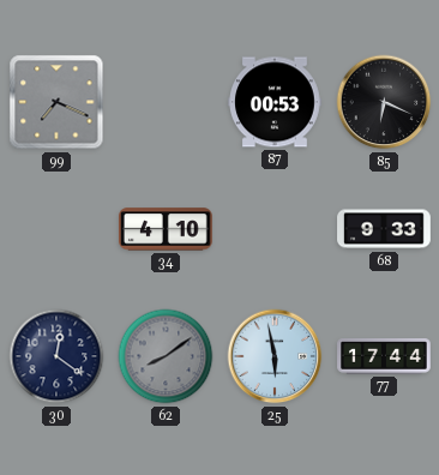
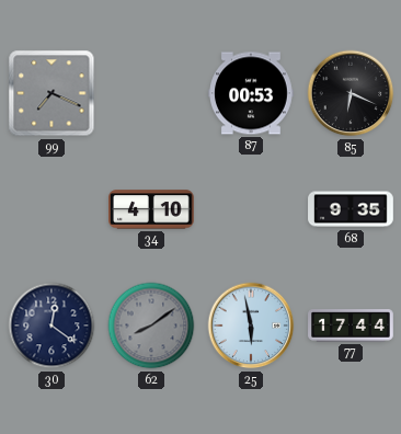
68: 9:33 -> 9:35 (351, 209)
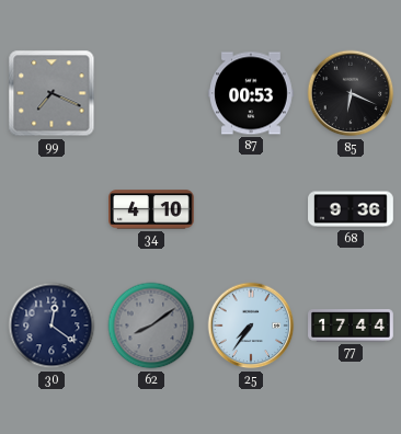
68: 9:35 -> 9:36 (351, 209)
25: 5:58 -> 7:36 (251, 325)
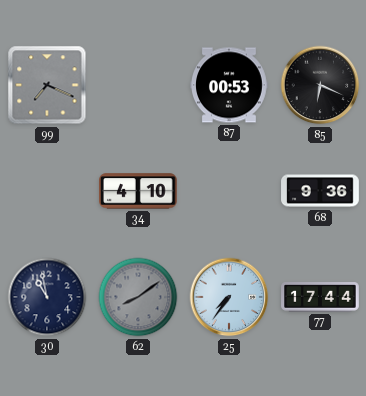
30: 12:21 -> 10:58 (47, 297)
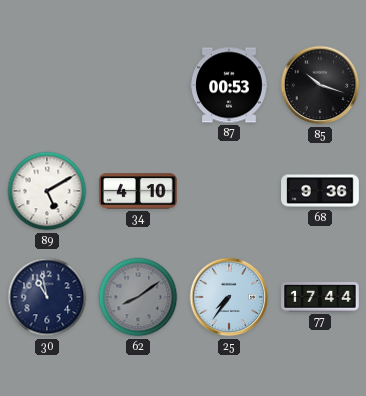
99: 7:19 -> none (47, 85)
85: 6:19 -> 10:18 (320, 85)
89: none -> 5:10 (47, 191)
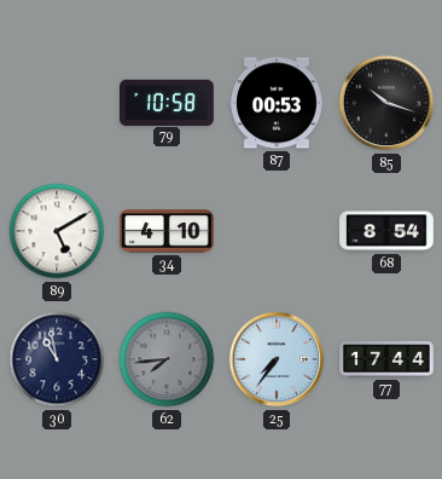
79: none -> 10:58 (168, 102)
68: 9:36 -> 8:54 (386, 231)
62: 8:09 -> 7:44 (167, 359)
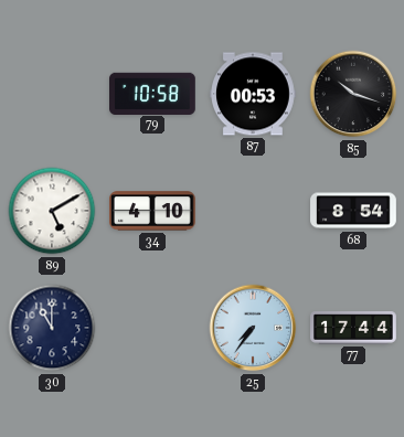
30: 10:58 -> 11:00 (52, 328)
62: 7:44 -> none (167, 359)
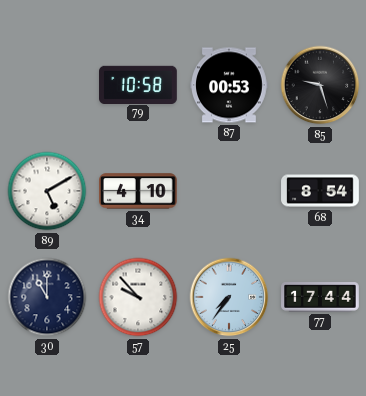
85: 10:18 -> 9:27 (320, 85)
57: none -> 9:53 (138, 297)
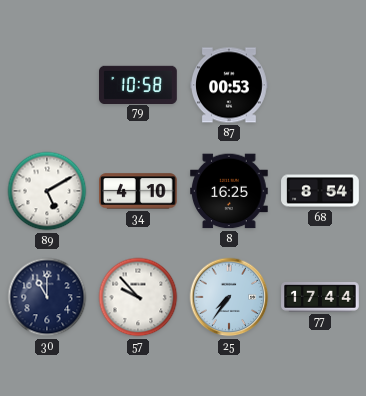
85: 9:27 -> none (320, 85)
8: none -> 16:25 (230, 191)
